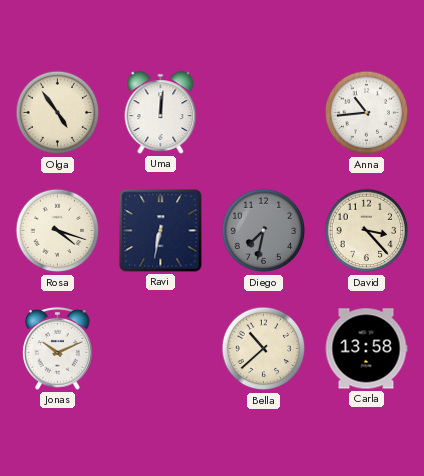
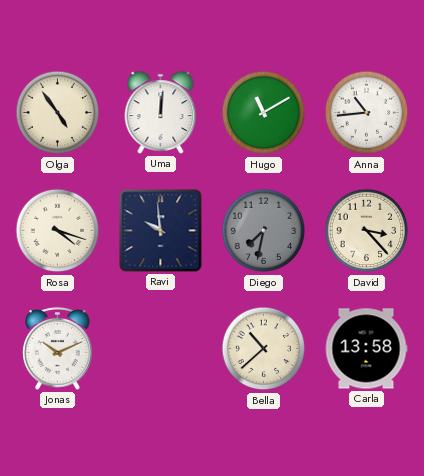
Hugo: none -> 11:10 (264, 113)
Ravi: 6:32 -> 9:59 (161, 231)
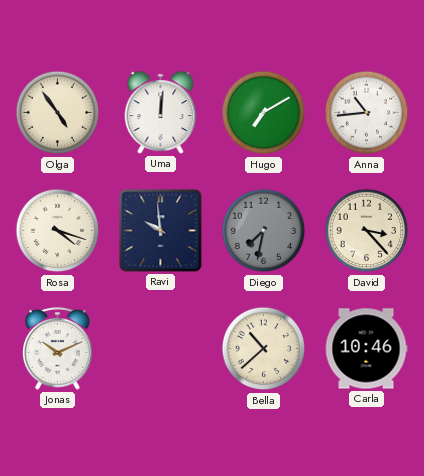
Hugo: 11:10 -> 7:10 (264, 113)
Carla: 13:58 -> 10:46 (366, 349)
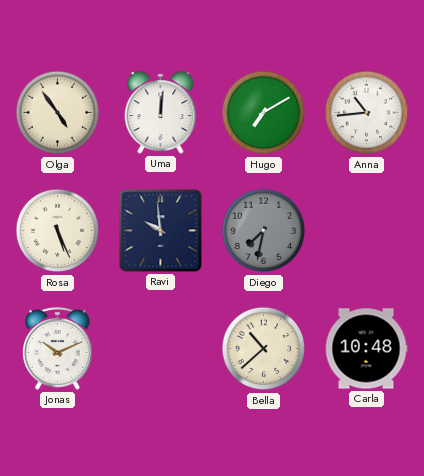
Rosa: 4:18 -> 5:26 (58, 231)
David: 3:23 -> none (367, 231)
Carla: 10:46 -> 10:48 (366, 349)
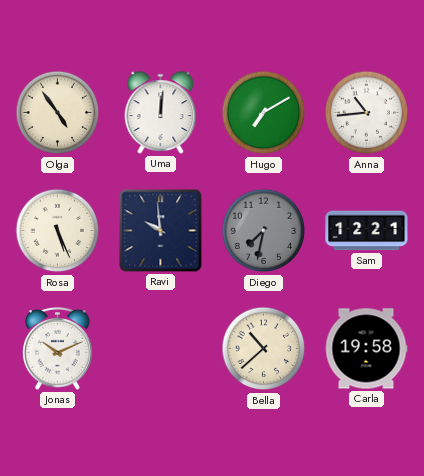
Sam: none -> 12:21 (367, 231)
Carla: 10:48 -> 19:58 (366, 349)
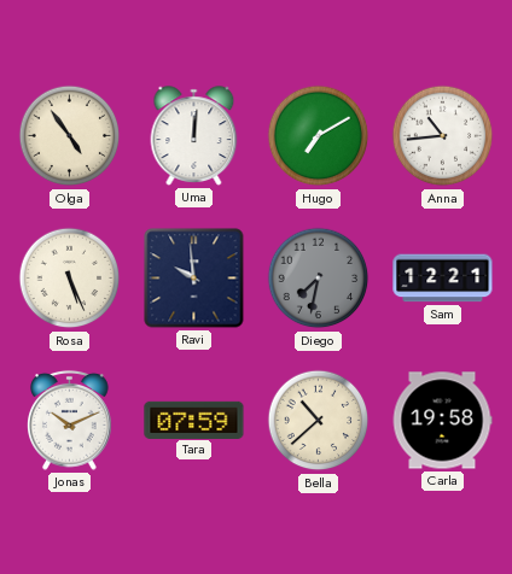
Tara: none -> 07:59 (194, 420)
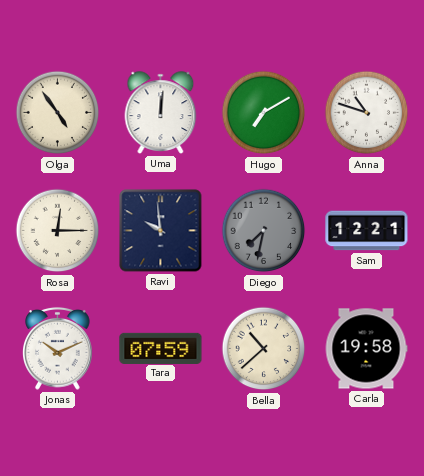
Anna: 10:44 -> 10:48 (367, 113)
Rosa: 5:26 -> 12:15 (58, 231)
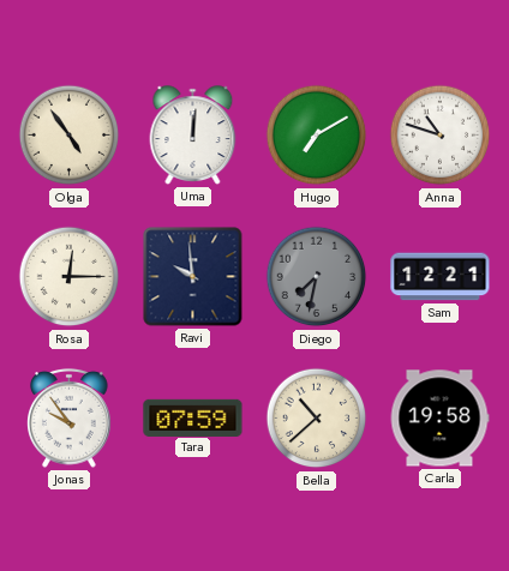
Jonas: 10:11 -> 9:54 (70, 419)
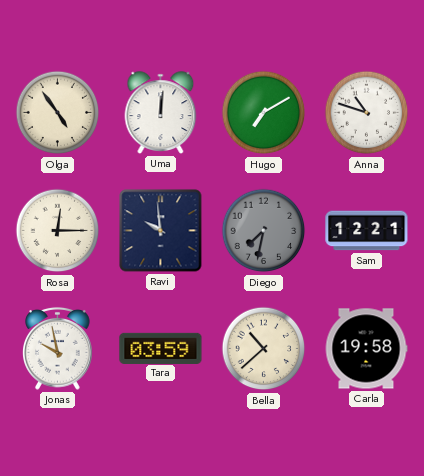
Jonas: 9:54 -> 9:58 (58, 349)
Tara: 07:59 -> 03:59 (161, 348)
